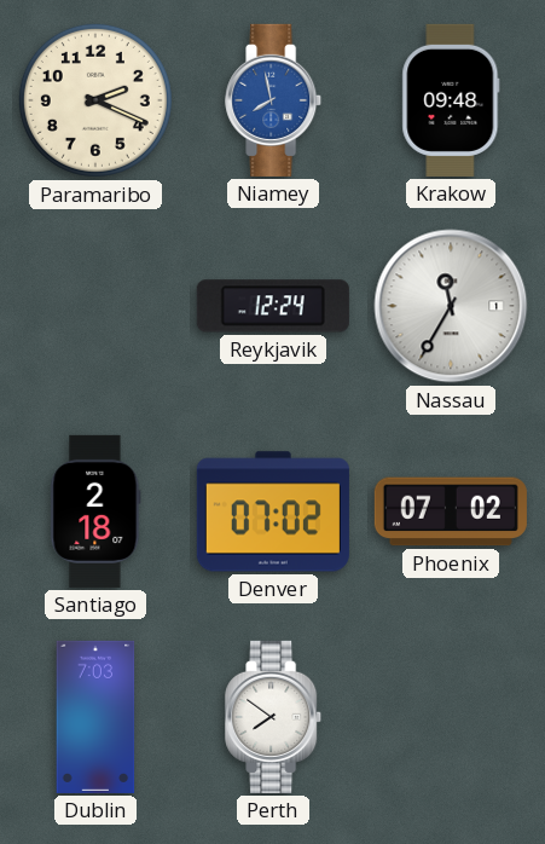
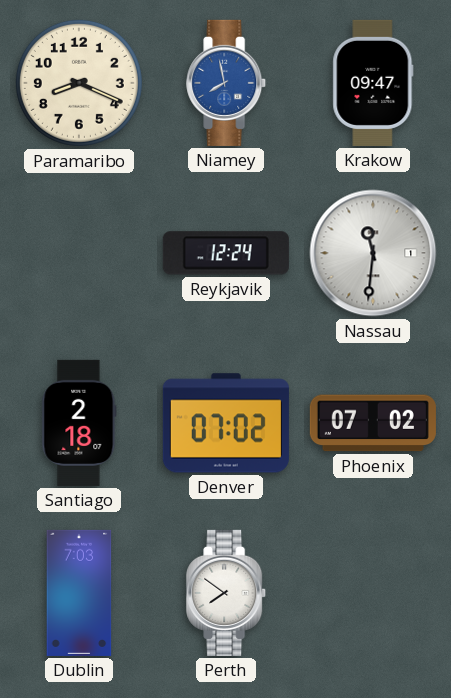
Paramaribo: 2:19 -> 8:19 (79, 83)
Krakow: 09:48 -> 09:47 (373, 83)
Nassau: 11:35 -> 11:31 (373, 253)
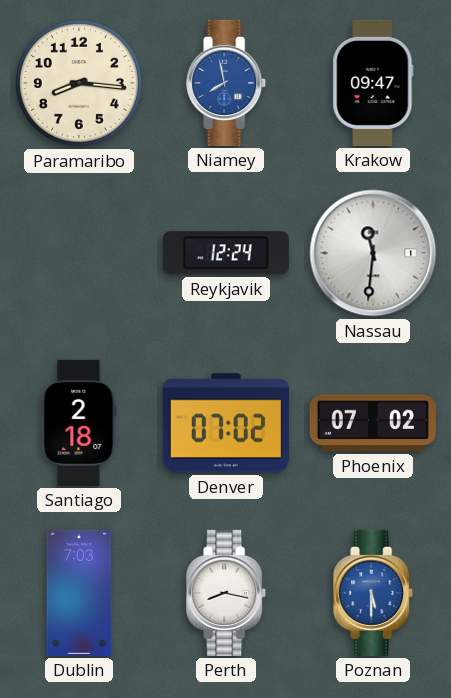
Paramaribo: 8:19 -> 8:16 (79, 83)
Perth: 7:51 -> 8:17 (227, 593)
Poznan: none -> 5:30 (374, 593)
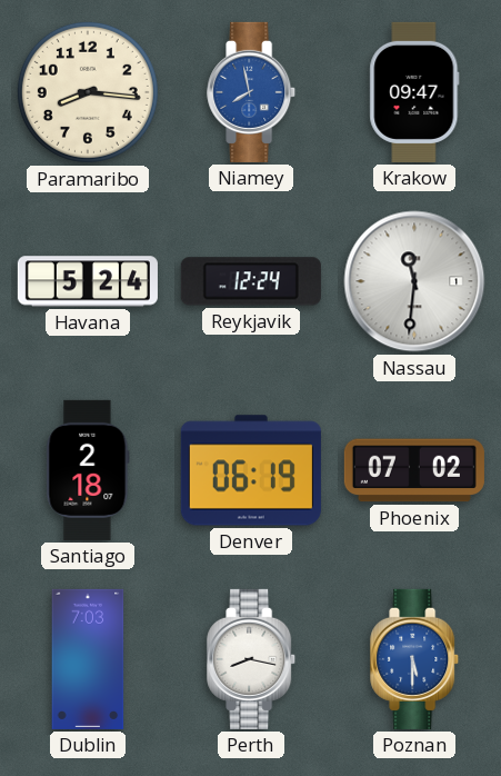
Havana: none -> 5:24 (88, 281)
Denver: 07:02 -> 06:19 (251, 470)
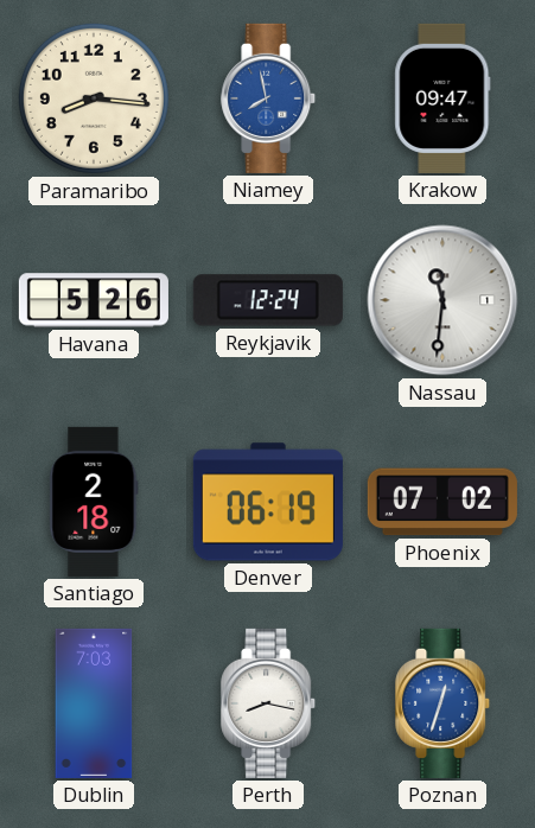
Havana: 5:24 -> 5:26 (94, 300)
Poznan: 5:30 -> 12:33 (444, 703)
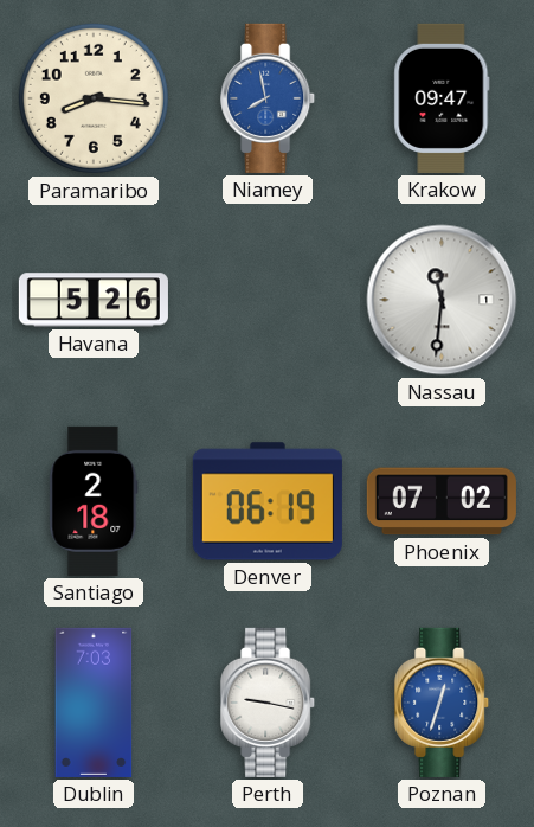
Reykjavik: 12:24 -> none (268, 300)
Perth: 8:17 -> 9:17 (269, 703)
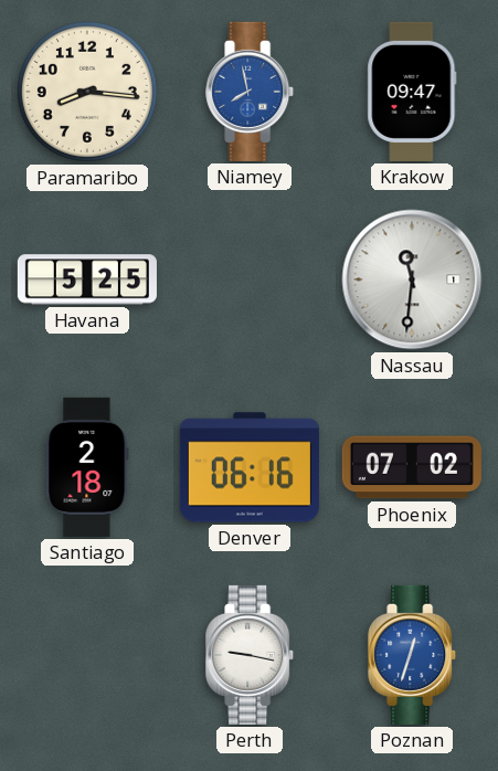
Havana: 5:26 -> 5:25 (87, 279)
Denver: 06:19 -> 06:16 (250, 467)
Dublin: 7:03 -> none (94, 703)
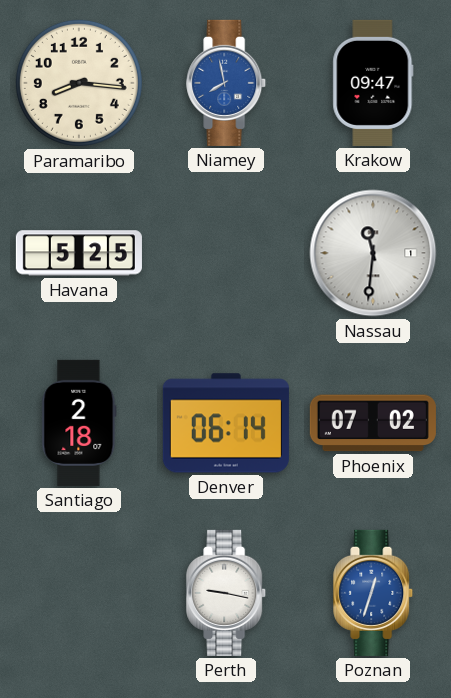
Denver: 06:16 -> 06:14 (226, 423)
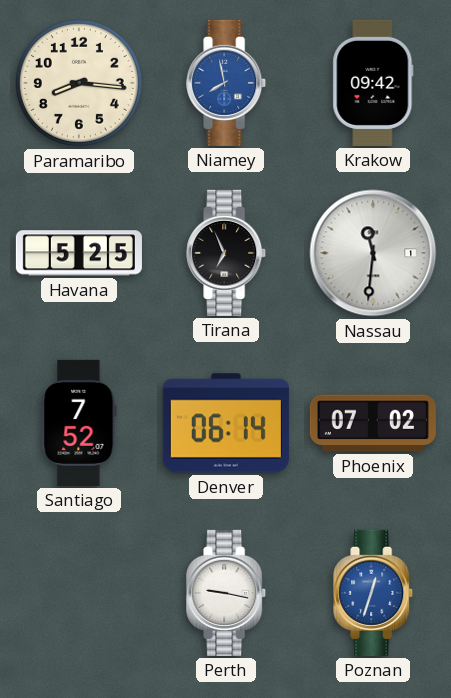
Krakow: 09:47 -> 09:42 (373, 83)
Tirana: none -> 6:56 (227, 253)
Santiago: 2:18 -> 7:52 (79, 423)
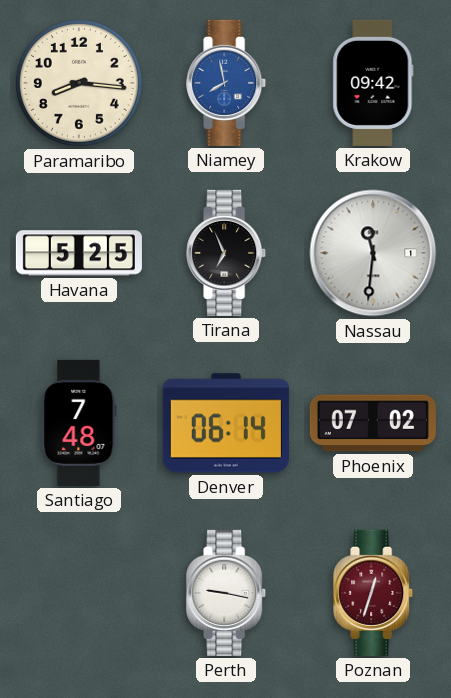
Santiago: 7:52 -> 7:48 (79, 423)
Poznan dial: blue -> burgundy (374, 593)
